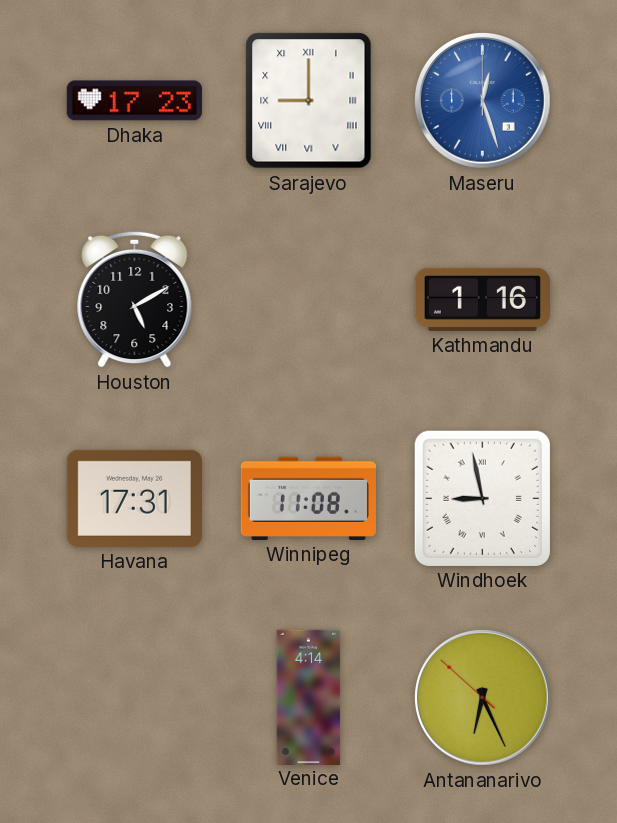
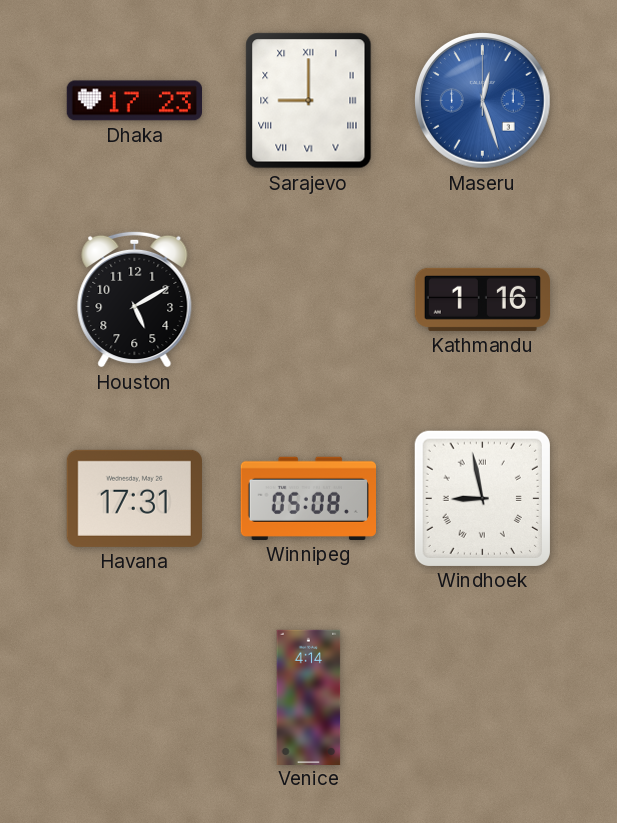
Winnipeg: 11:08 -> 05:08 (308, 498)
Antananarivo: 6:25 -> none (483, 698)
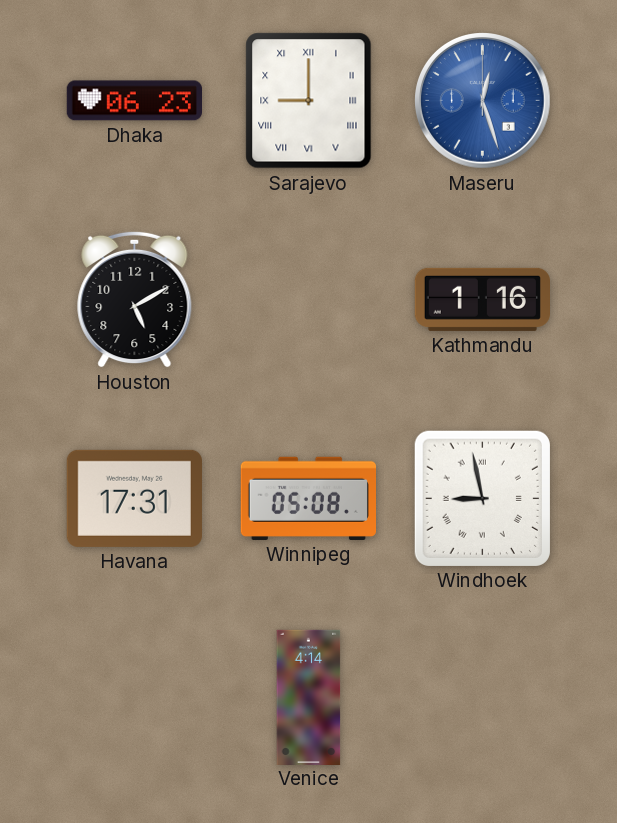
Dhaka: 17:23 -> 06:23 (134, 101)
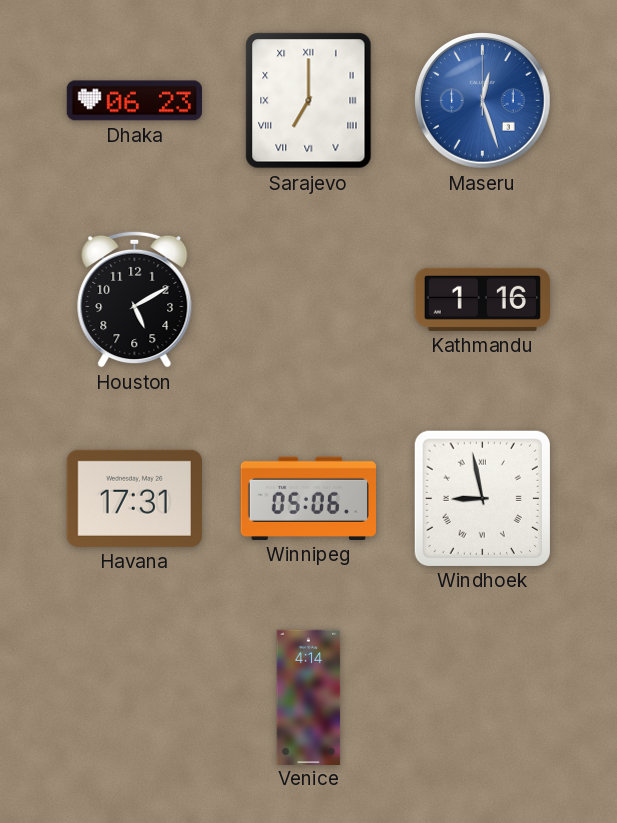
Sarajevo: 9:00 -> 7:00 (309, 101)
Winnipeg: 05:08 -> 05:06 (308, 498)
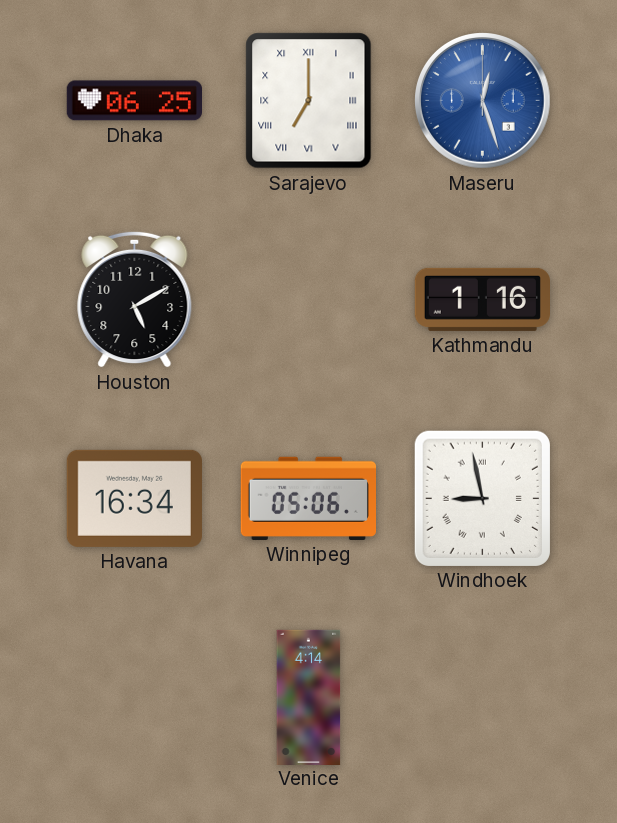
Dhaka: 06:23 -> 06:25 (134, 101)
Havana: 17:31 -> 16:34 (134, 498)
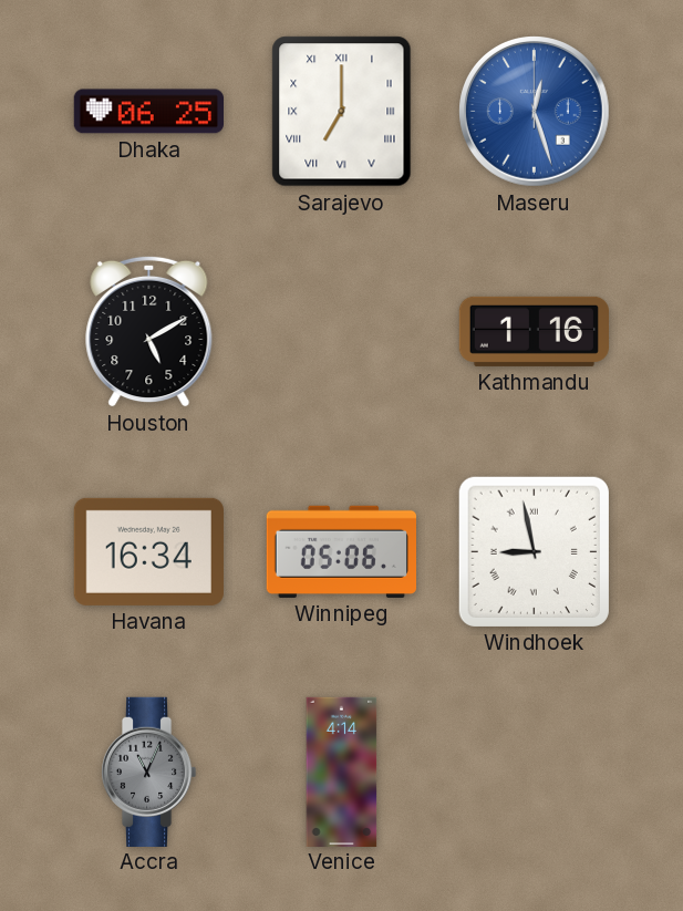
Accra: none -> 11:04 (148, 772)
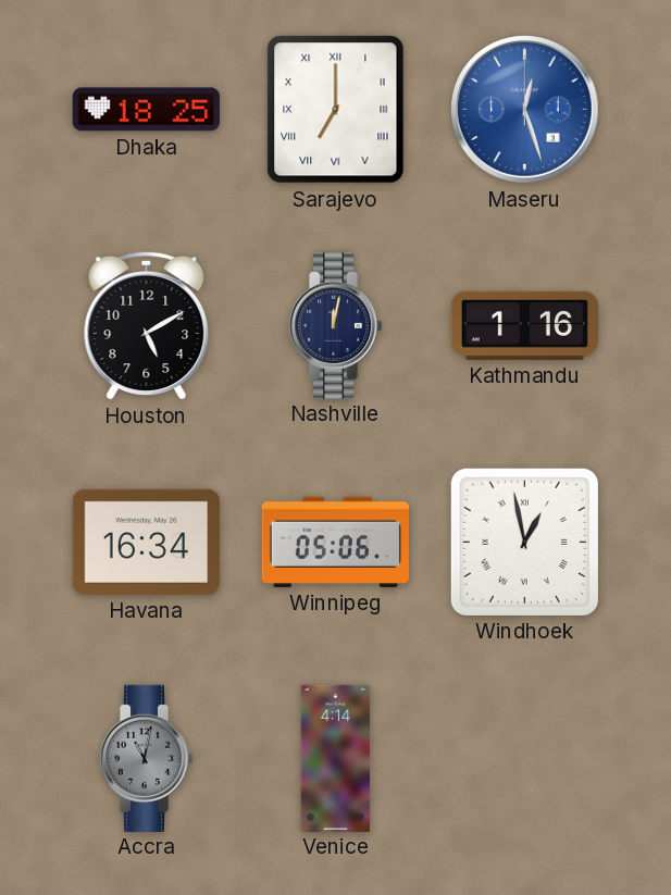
Dhaka: 06:25 -> 18:25 (146, 110)
Nashville: none -> 12:02 (335, 325)
Windhoek: 8:58 -> 12:58 (524, 542)
Accra: 11:04 -> 11:02 (146, 758)
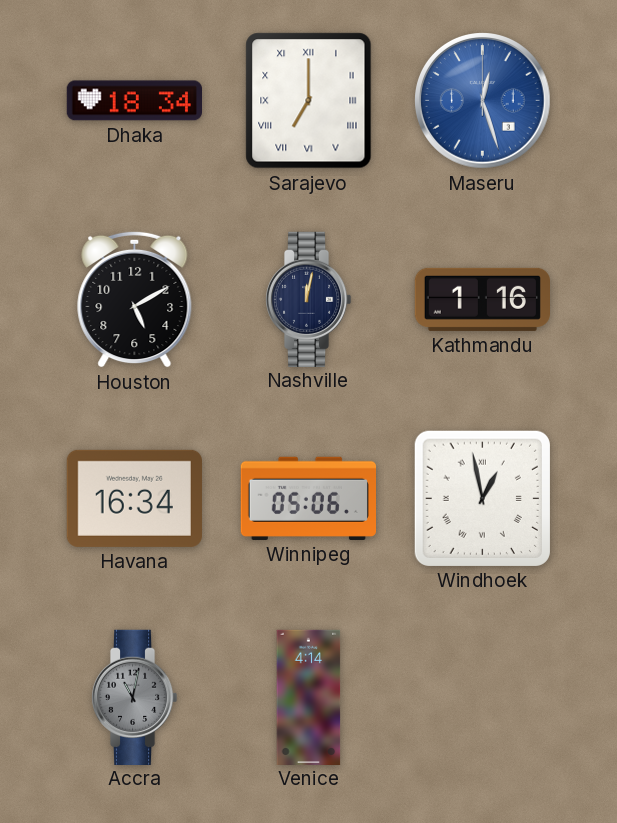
Dhaka: 18:25 -> 18:34 (134, 101)
